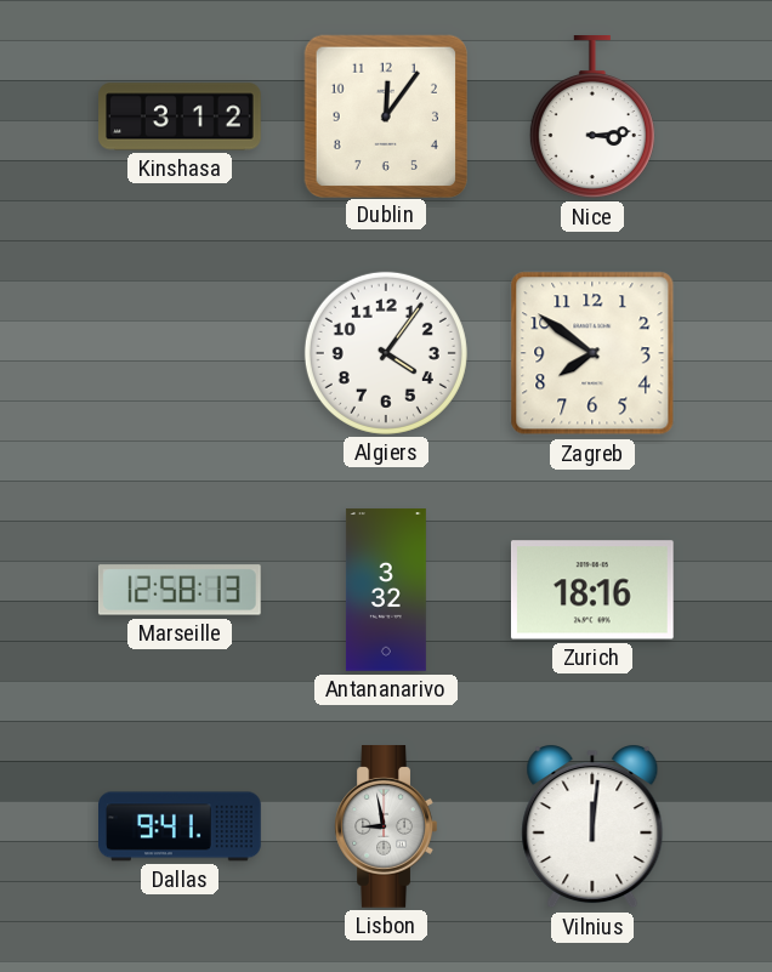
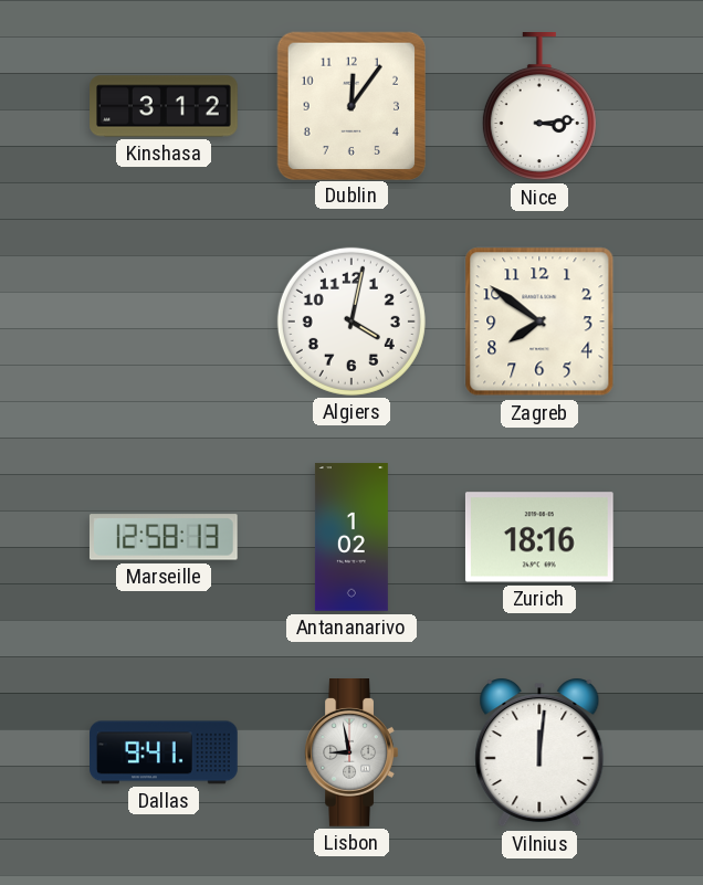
Algiers: 4:06 -> 4:02 (351, 322)
Antananarivo: 3:32 -> 1:02 (351, 537)
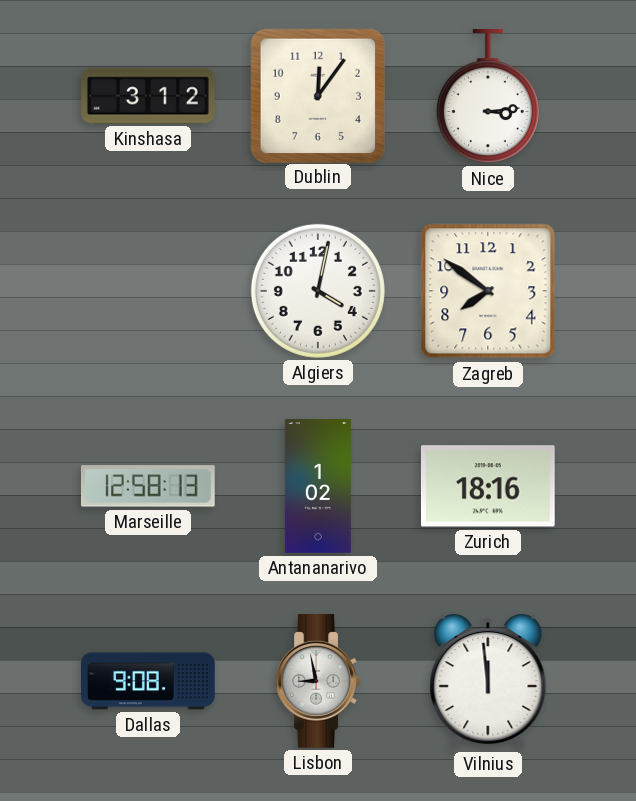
Dallas: 9:41 -> 9:08 (148, 681)
Vilnius: 12:01 -> 11:59 (488, 681)
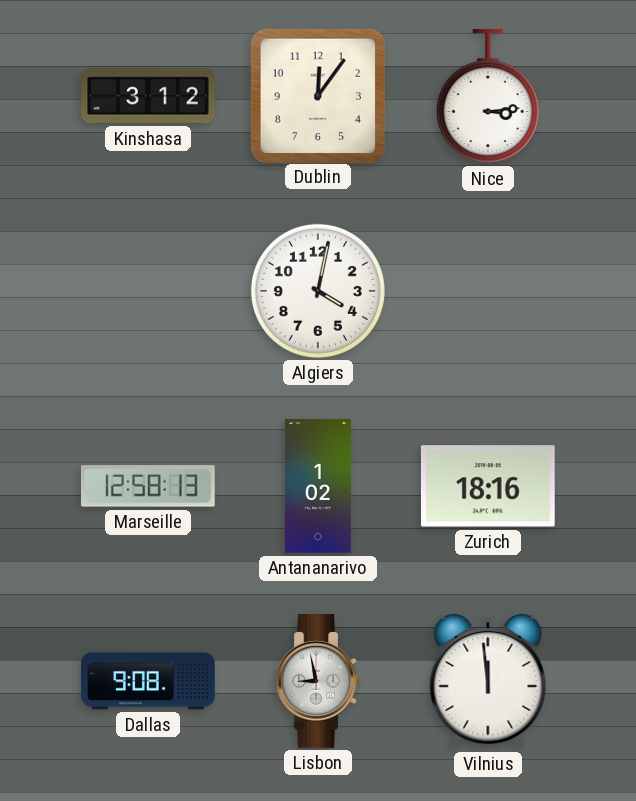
Zagreb: 7:51 -> none (488, 291)
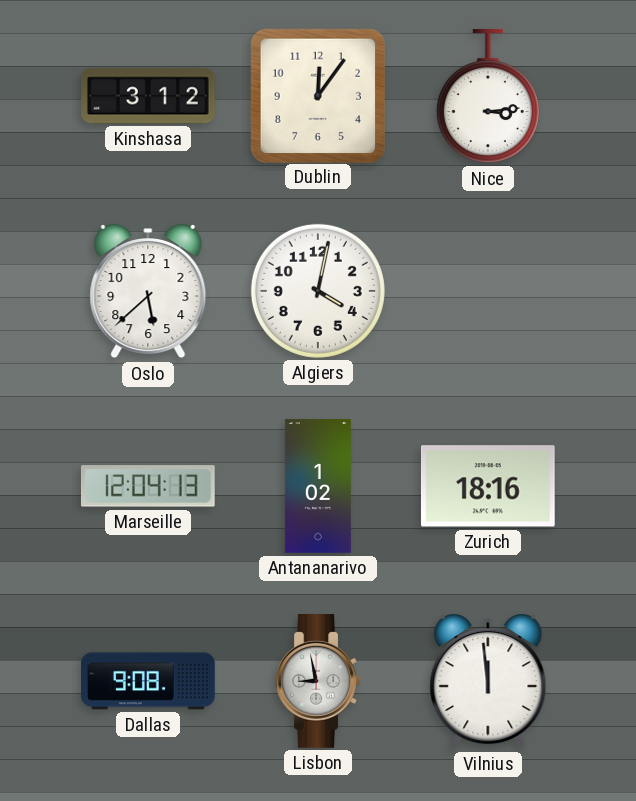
Oslo: none -> 5:38 (148, 291)
Marseille: 12:58 -> 12:04 (148, 486)
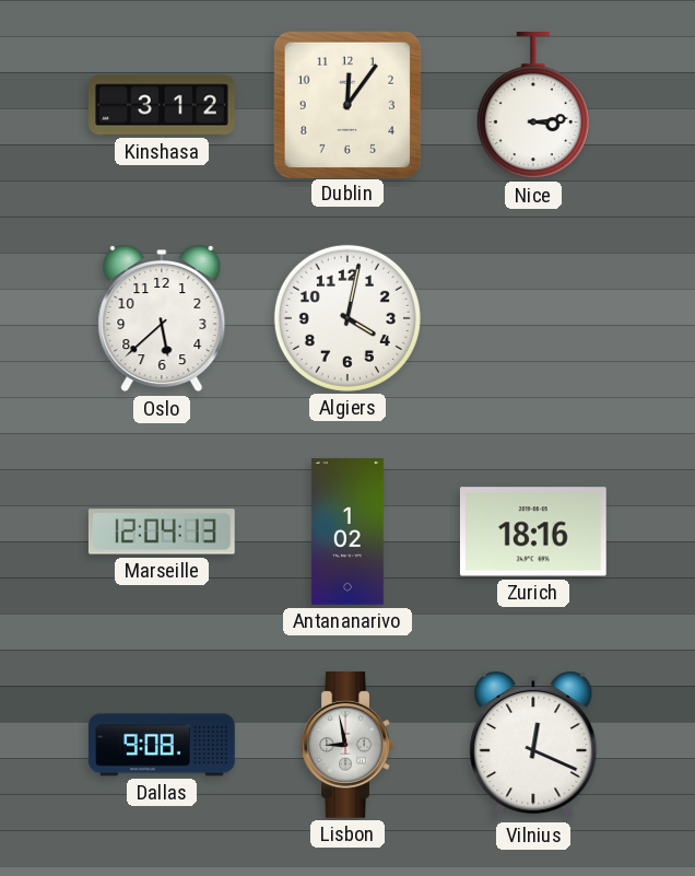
Vilnius: 11:59 -> 12:19 (533, 745)
